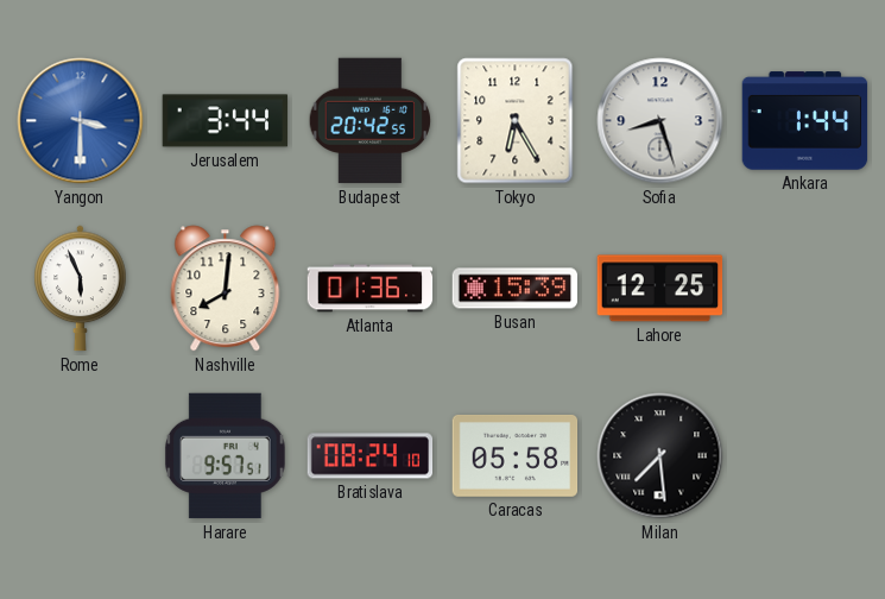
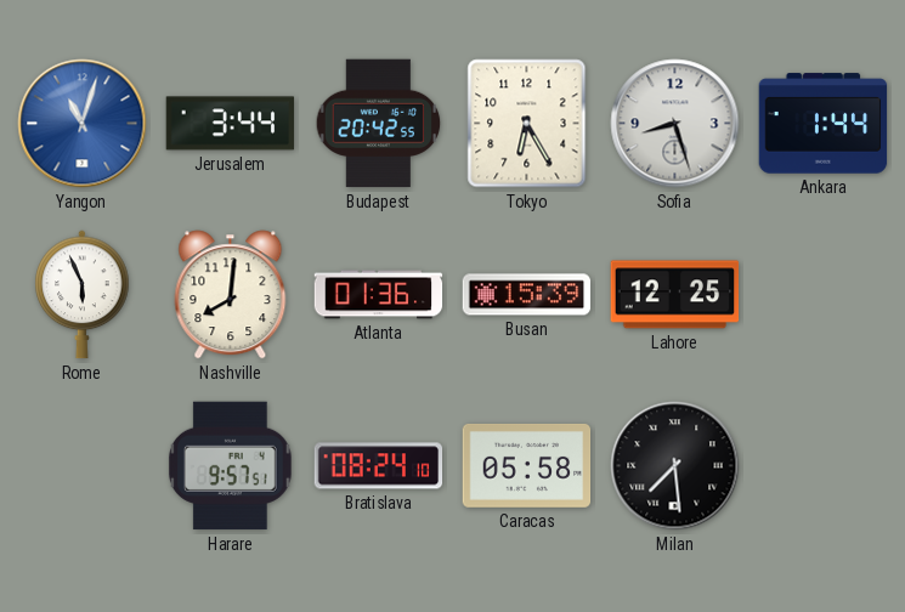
Yangon: 3:30 -> 11:03 (83, 124)
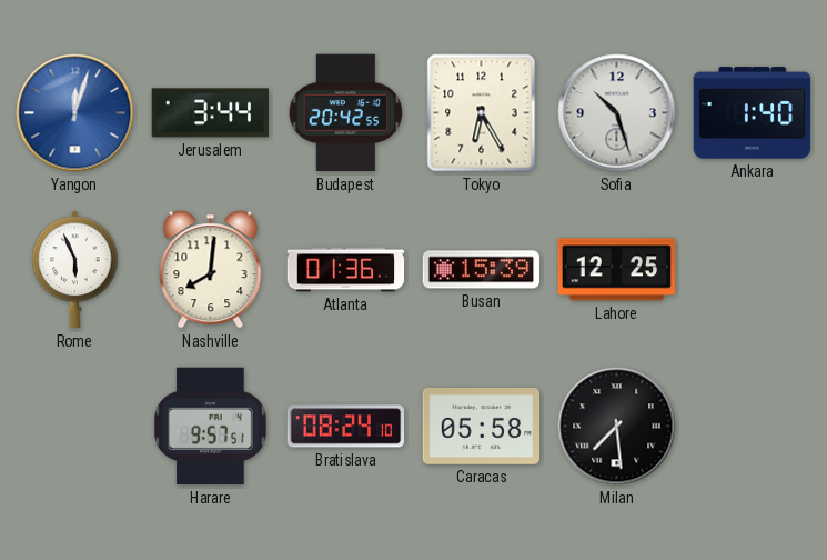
Yangon: 11:03 -> 12:03 (75, 113)
Sofia: 8:27 -> 10:27 (617, 113)
Ankara: 1:44 -> 1:40 (753, 113)
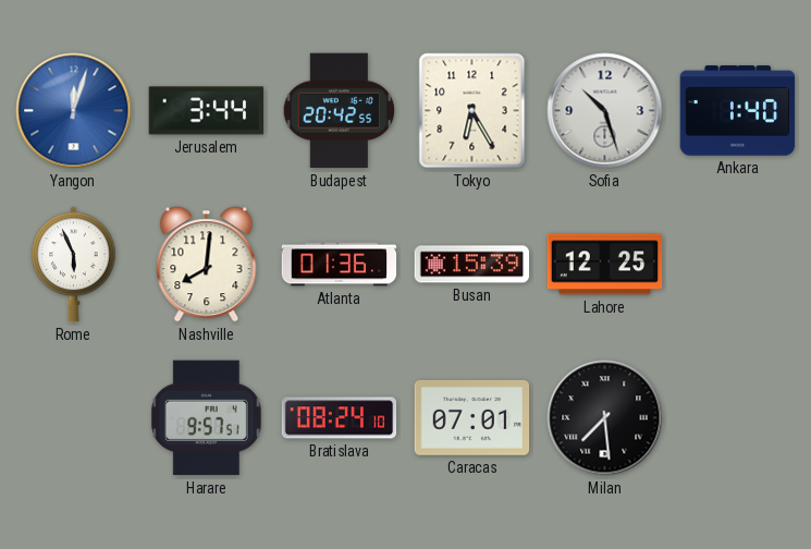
Caracas: 05:58 -> 07:01 (472, 417)
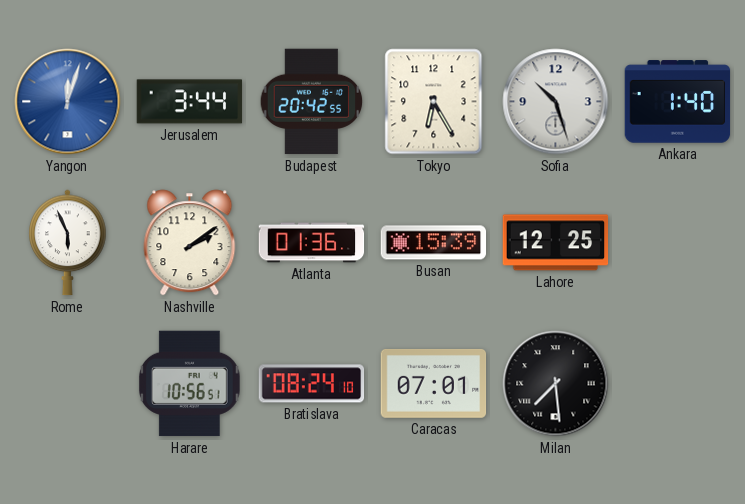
Nashville: 8:01 -> 2:09 (190, 243)
Harare: 9:57 -> 10:56 (189, 384)
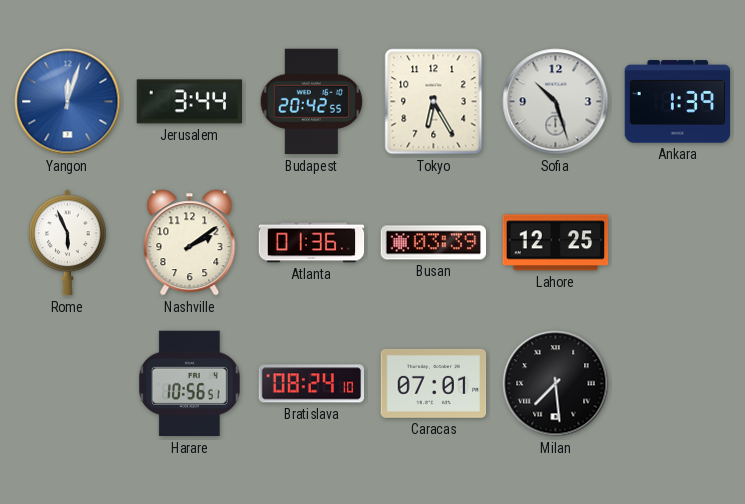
Ankara: 1:40 -> 1:39 (678, 102)
Busan: 15:39 -> 03:39 (434, 243)
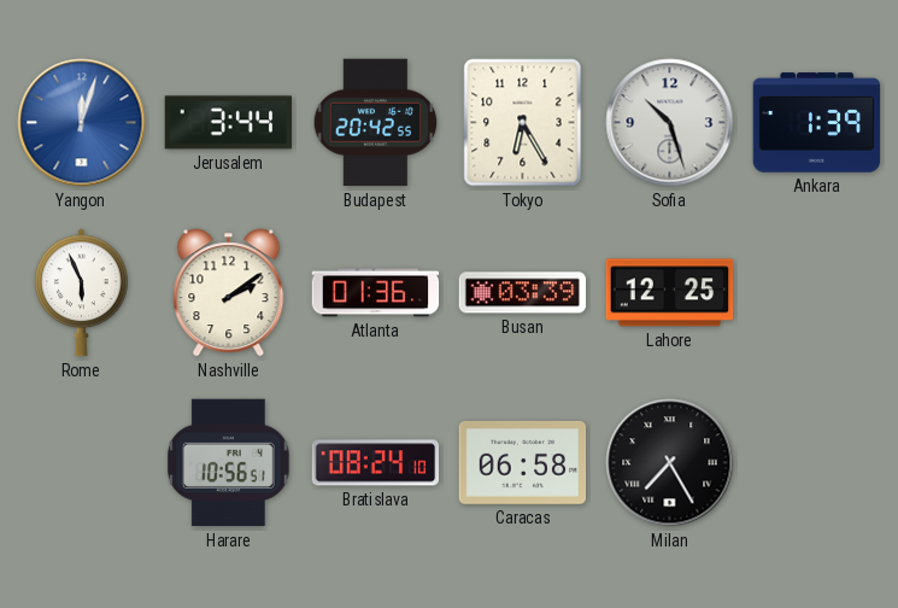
Caracas: 07:01 -> 06:58 (523, 462)
Milan: 7:29 -> 7:25 (670, 463)
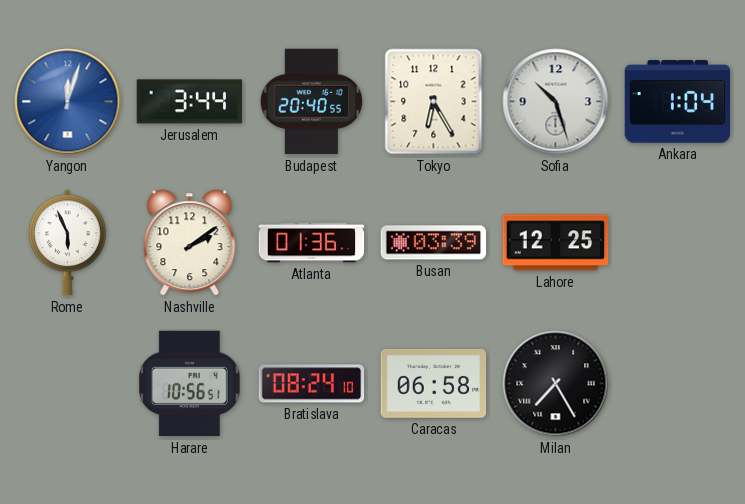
Budapest: 20:42 -> 20:40 (312, 102)
Ankara: 1:39 -> 1:04 (678, 102)
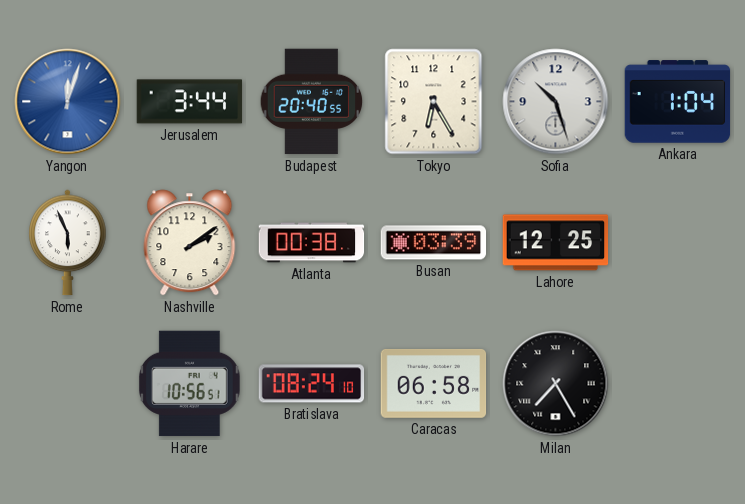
Atlanta: 01:36 -> 00:38 (312, 243)
